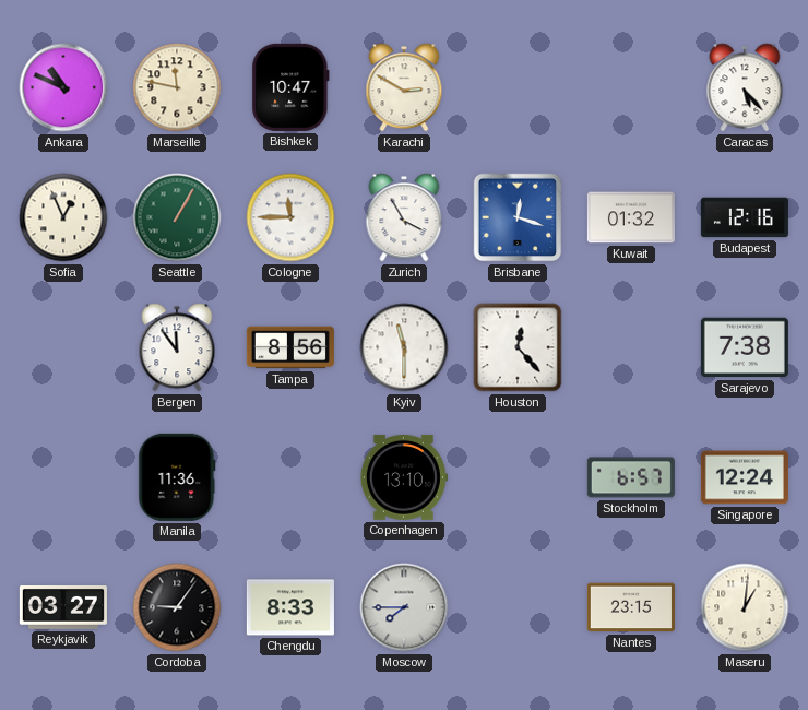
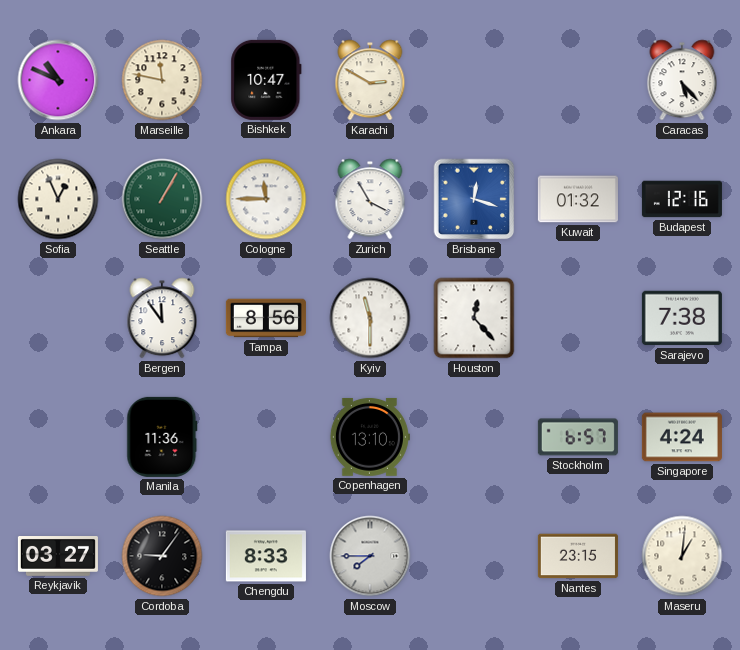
Singapore: 12:24 -> 4:24 (682, 437)
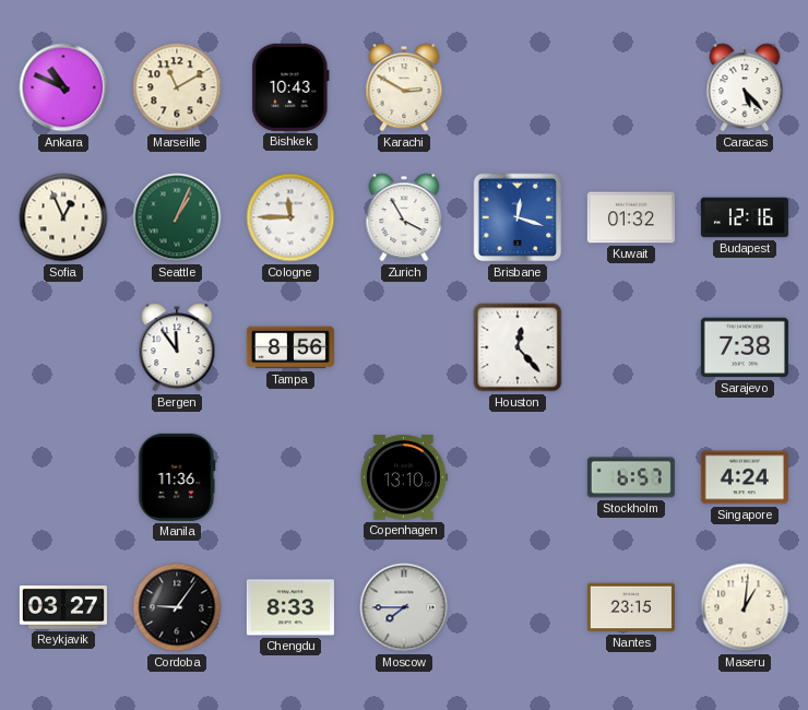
Marseille: 11:47 -> 11:10 (177, 87)
Bishkek: 10:47 -> 10:43 (290, 87)
Seattle: 1:05 -> 1:04 (177, 217)
Kyiv: 11:30 -> none (370, 318)
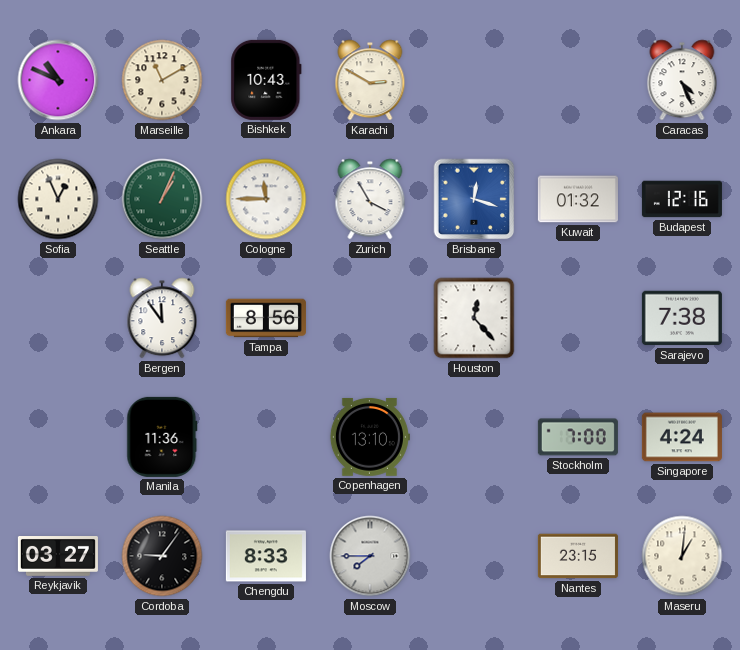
Caracas: 5:23 -> 4:26 (682, 80)
Stockholm: 6:57 -> 7:00 (578, 437)
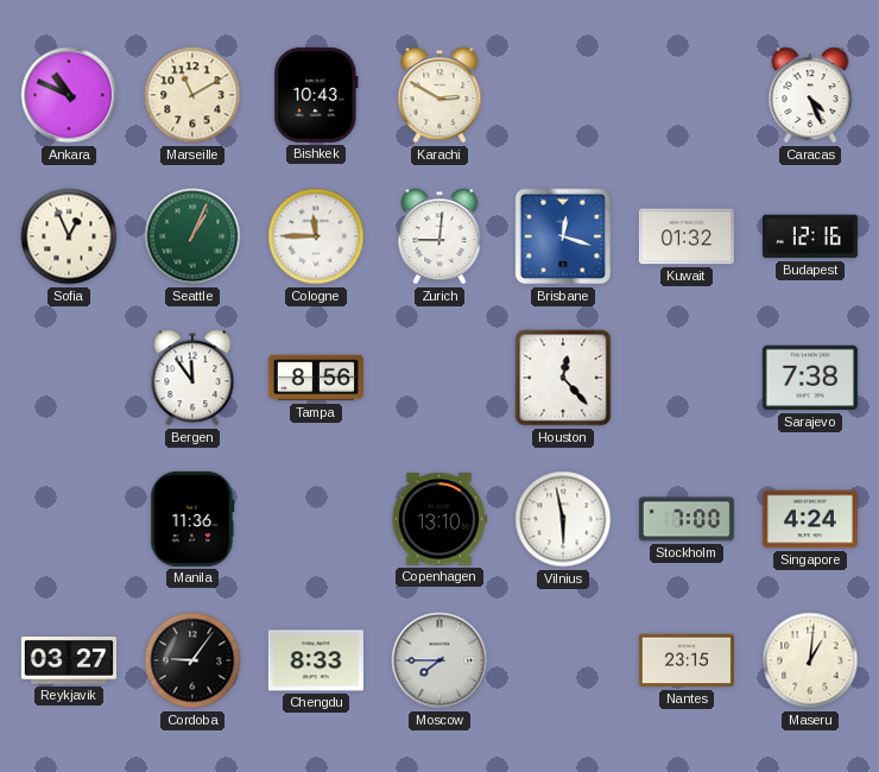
Zurich: 3:55 -> 9:01 (439, 236)
Vilnius: none -> 5:58 (563, 519)
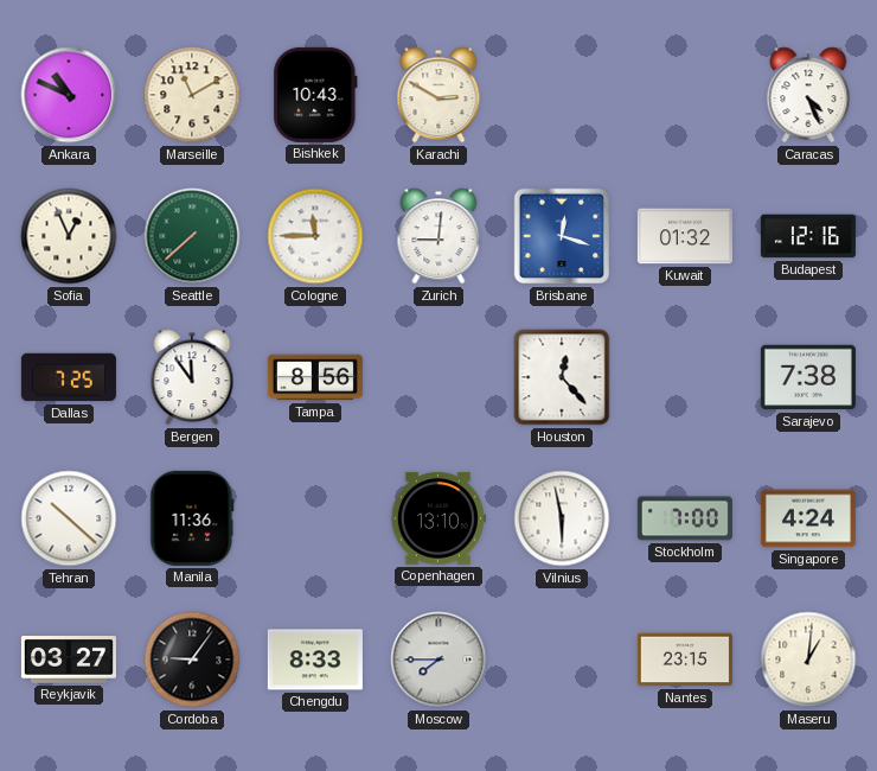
Seattle: 1:04 -> 7:38 (192, 236)
Dallas: none -> 7:25 (69, 377)
Tehran: none -> 10:22 (69, 518)
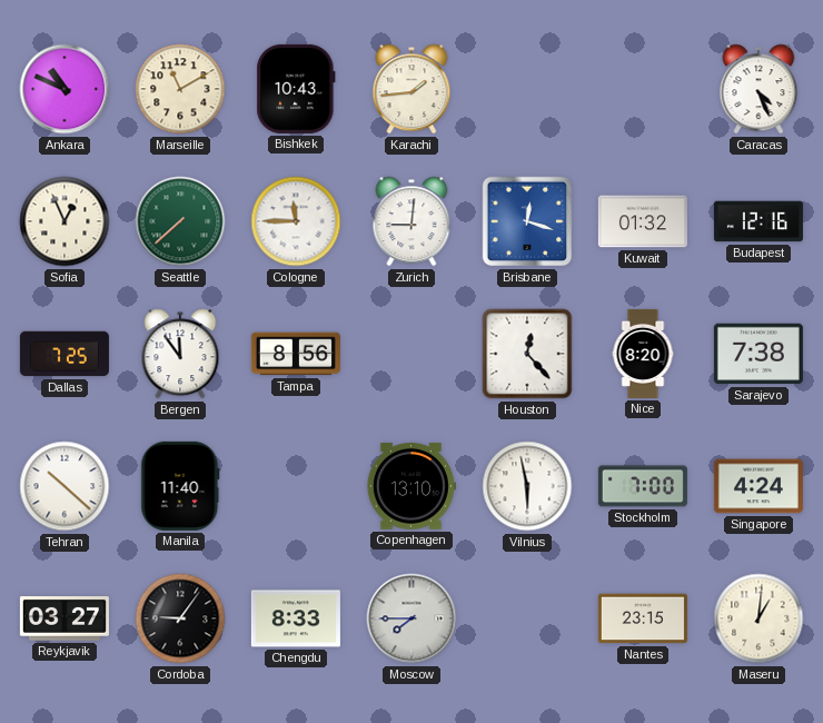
Karachi: 2:50 -> 1:44 (411, 89)
Nice: none -> 8:20 (643, 354)
Manila: 11:36 -> 11:40 (180, 486)
